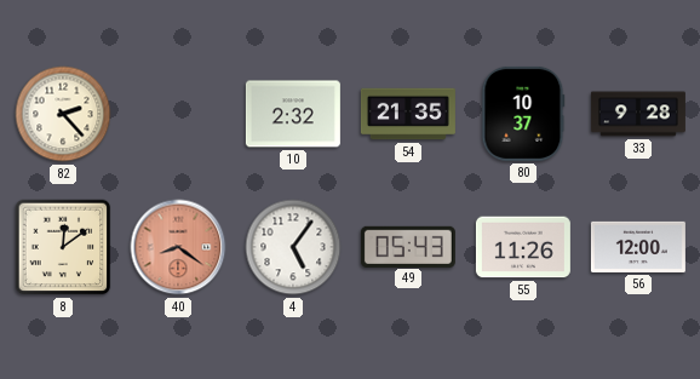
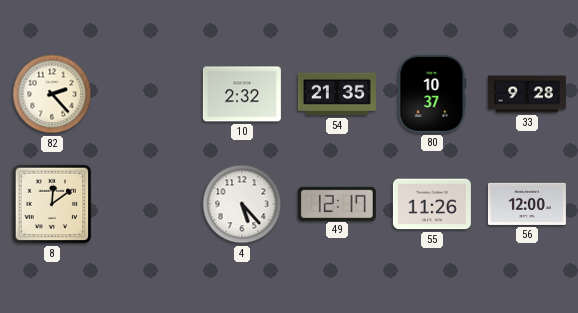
40: 8:21 -> none (178, 247)
4: 5:06 -> 5:23 (242, 204)
49: 05:43 -> 12:17 (337, 203)
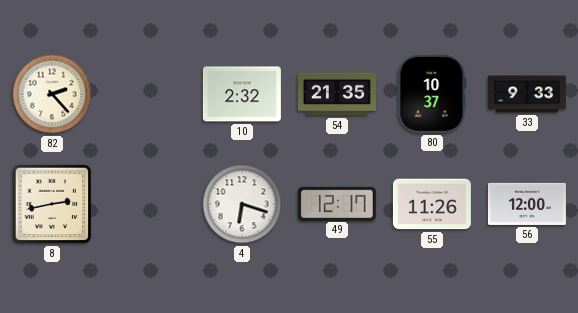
33: 9:28 -> 9:33 (527, 94)
8: 12:09 -> 2:43 (52, 204)
4: 5:23 -> 6:18 (242, 204)
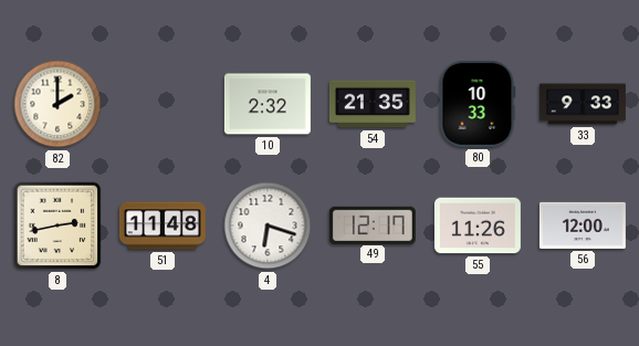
82: 2:23 -> 2:00 (57, 104)
80: 10:37 -> 10:33 (478, 104)
51: none -> 11:48 (163, 226)
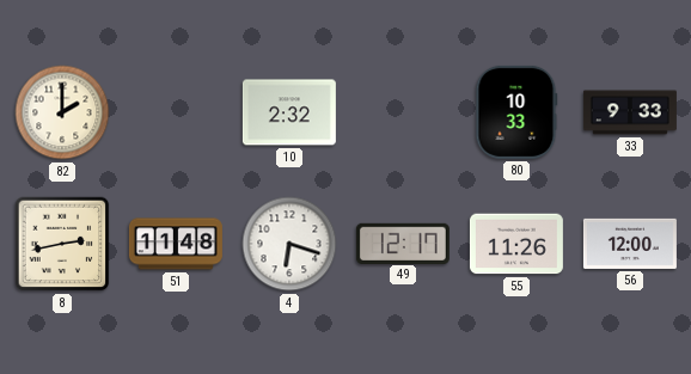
54: 21:35 -> none (373, 104)
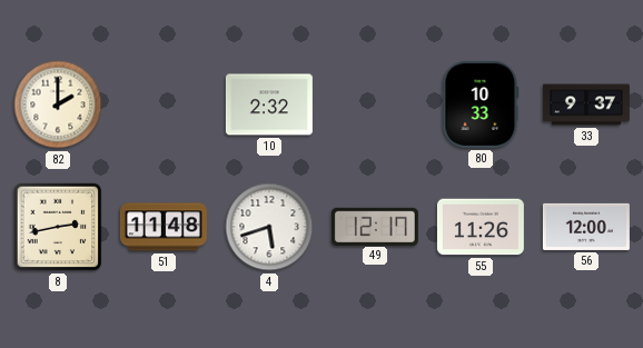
33: 9:33 -> 9:37 (586, 105)
4: 6:18 -> 5:42 (269, 227)
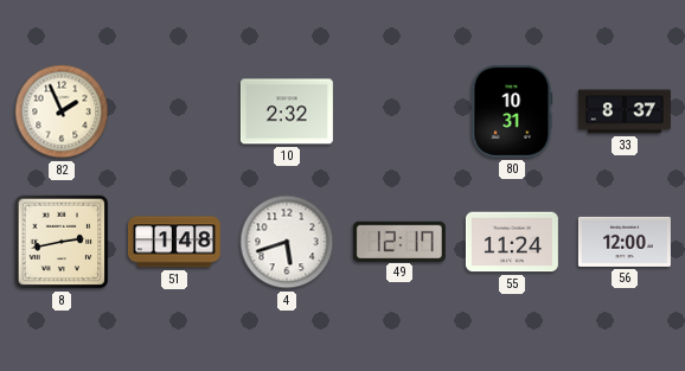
82: 2:00 -> 1:56 (62, 111)
80: 10:33 -> 10:31 (512, 111)
33: 9:37 -> 8:37 (625, 111)
51: 11:48 -> 1:48 (174, 242)
55: 11:26 -> 11:24 (512, 242)
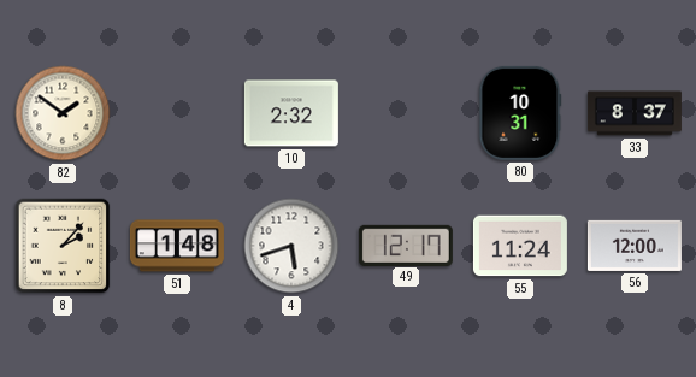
82: 1:56 -> 1:51 (63, 113)
8: 2:43 -> 2:07 (63, 246)
